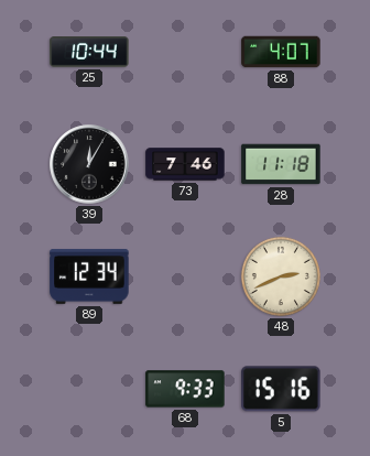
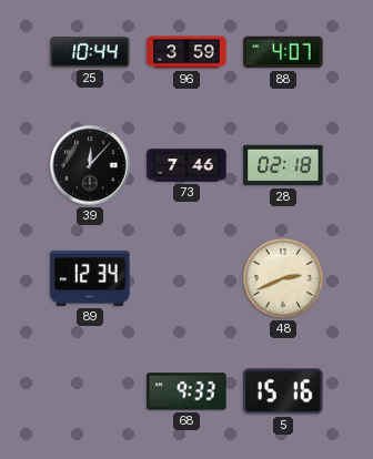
96: none -> 3:59 (186, 52)
39: 12:05 -> 12:07 (90, 165)
28: 11:18 -> 02:18 (283, 165)
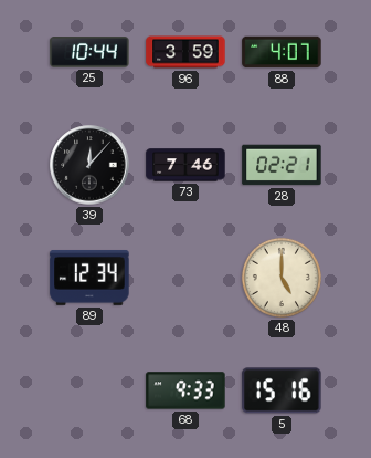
28: 02:18 -> 02:21 (282, 165)
48: 2:41 -> 5:00 (282, 278)
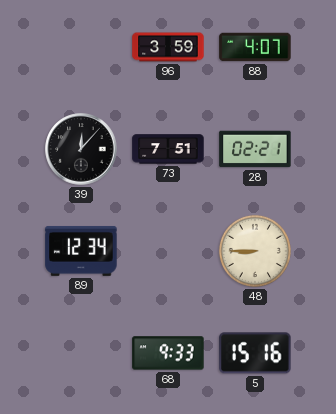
25: 10:44 -> none (89, 52)
73: 7:46 -> 7:51 (168, 149)
48: 5:00 -> 8:45 (255, 251)
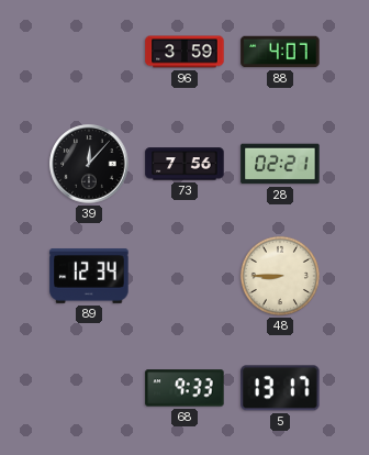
73: 7:51 -> 7:56 (185, 164)
5: 15:16 -> 13:17 (280, 388)
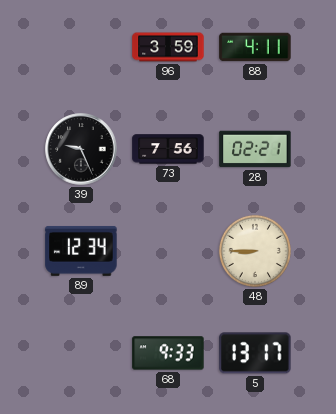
88: 4:07 -> 4:11 (255, 47)
39: 12:07 -> 9:26 (81, 149)
